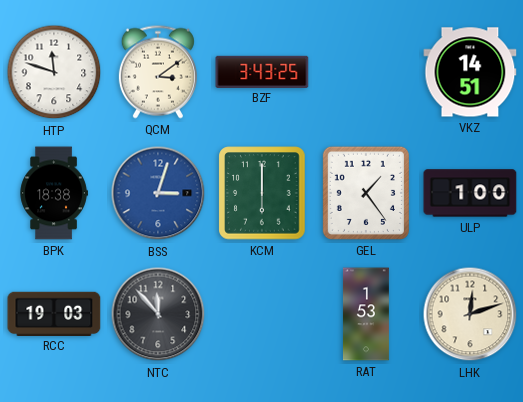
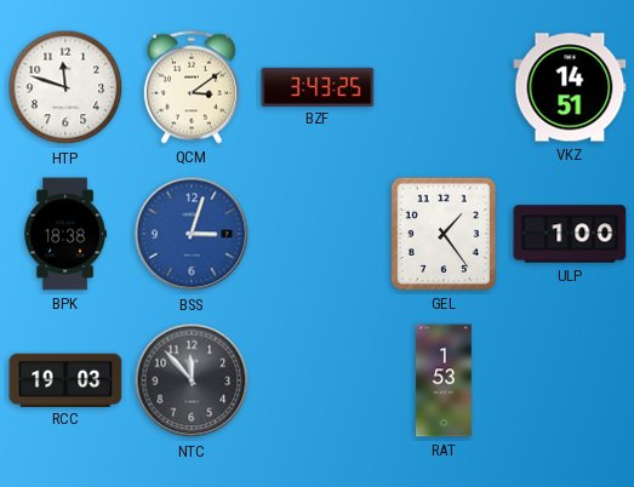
KCM: 6:00 -> none (262, 193)
LHK: 12:12 -> none (470, 314)
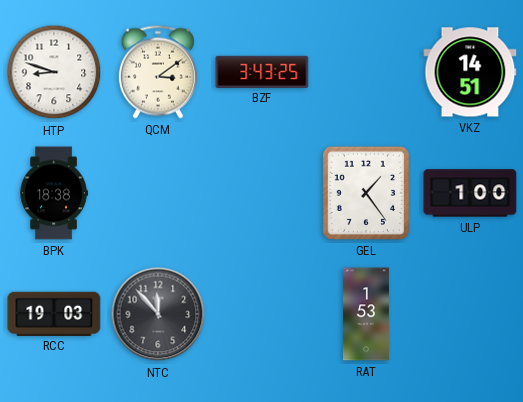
HTP: 11:48 -> 8:48 (54, 72)
BSS: 3:03 -> none (192, 234)
